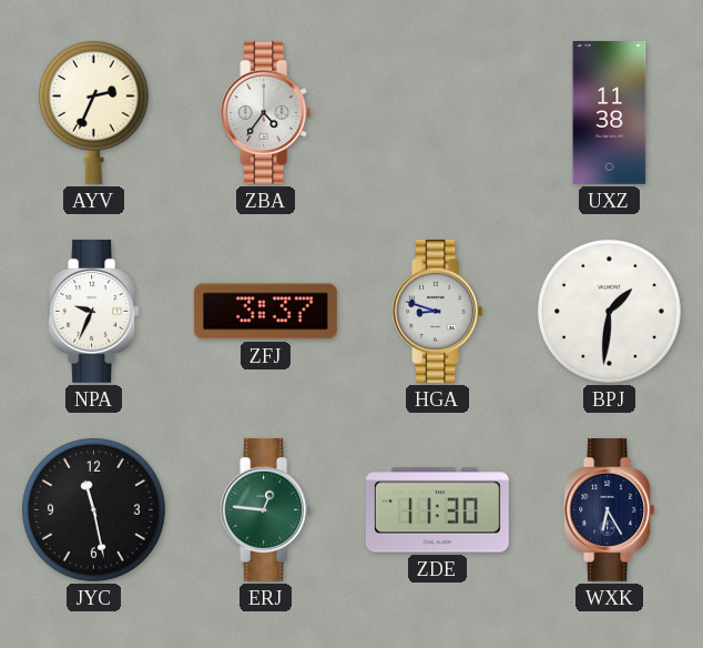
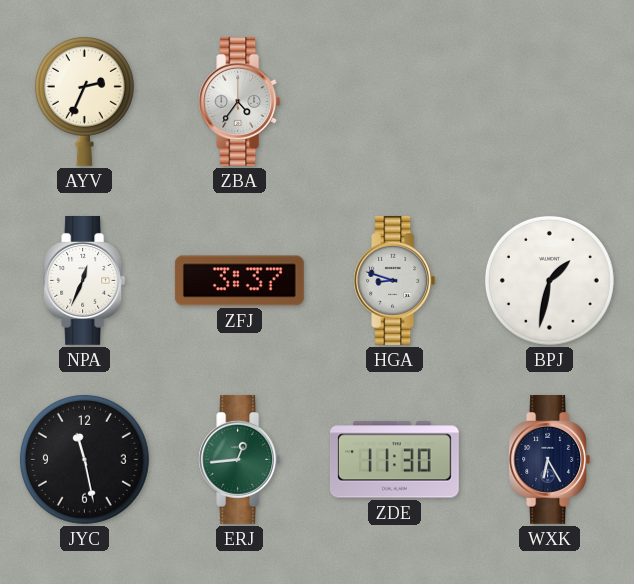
UXZ: 11:38 -> none (610, 112)
NPA: 9:34 -> 12:34 (85, 280)
BPJ: 1:31 -> 1:32 (549, 280)
ERJ: 12:46 -> 12:44 (240, 459)
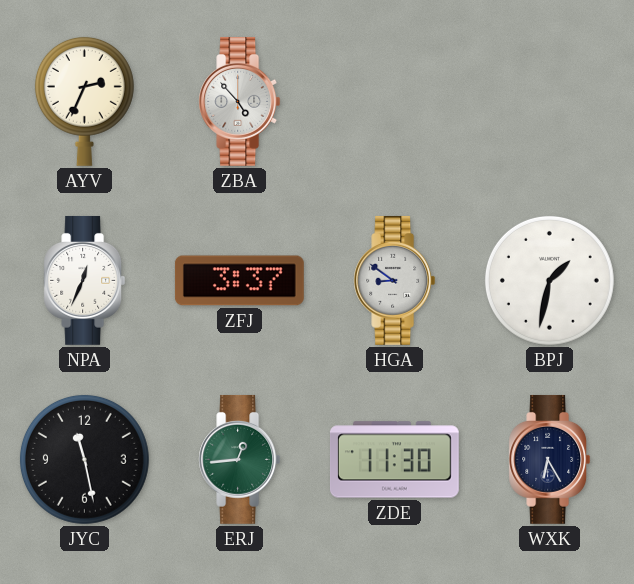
ZBA: 4:36 -> 4:53 (240, 101)
HGA: 8:48 -> 8:51 (395, 280)
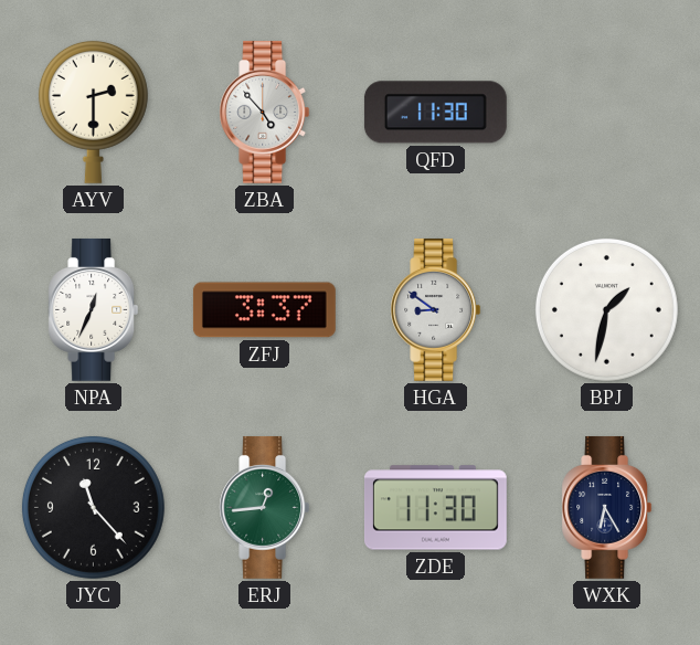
AYV: 2:34 -> 2:30 (93, 112)
QFD: none -> 11:30 (435, 113)
JYC: 11:28 -> 11:23 (93, 507)
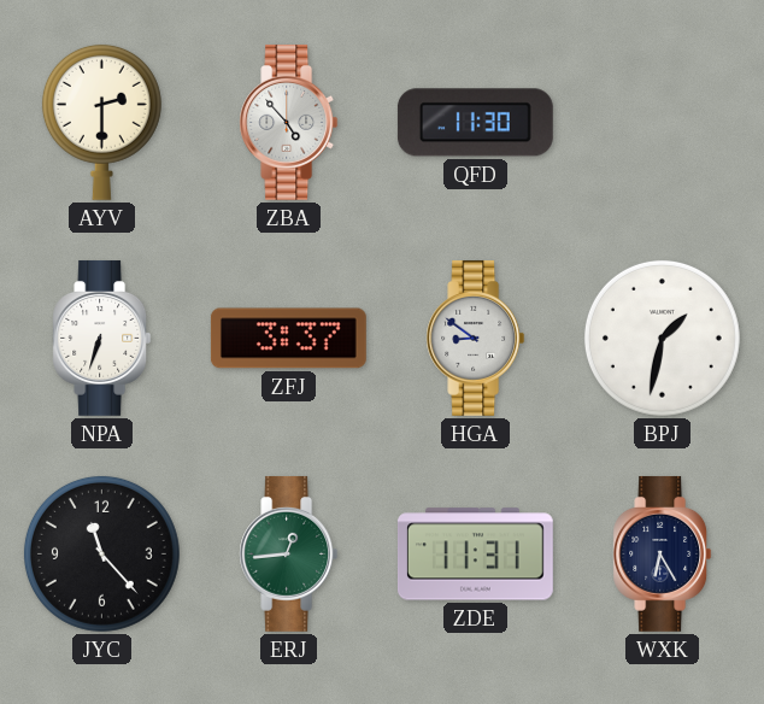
NPA: 12:34 -> 6:33 (102, 338)
ZDE: 11:30 -> 11:31 (475, 555)
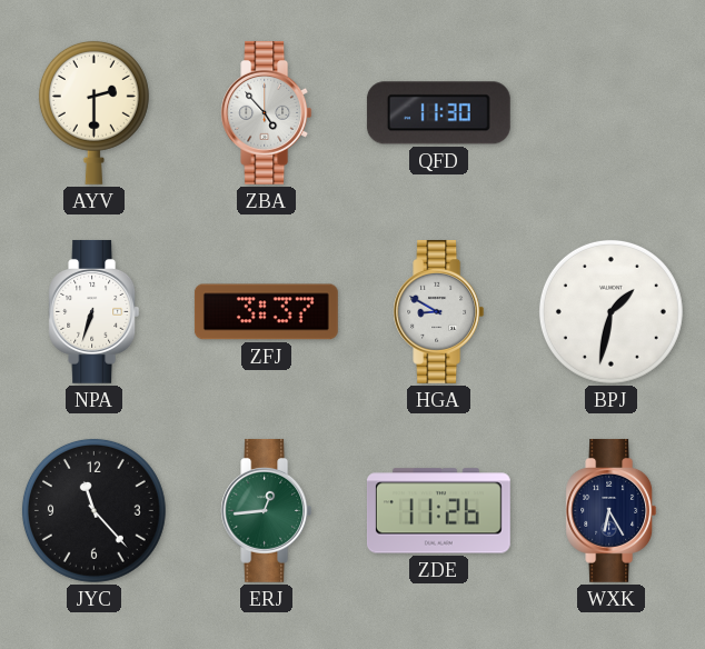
HGA: 8:51 -> 8:50 (439, 311)
ZDE: 11:31 -> 11:26 (438, 511)
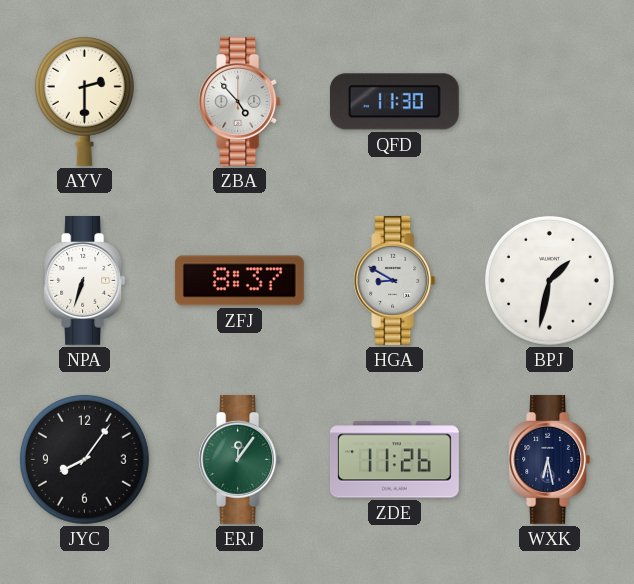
ZFJ: 3:37 -> 8:37 (239, 281)
JYC: 11:23 -> 8:06 (84, 459)
ERJ: 12:44 -> 12:06 (240, 459)
WXK: 6:25 -> 6:28 (550, 459)
